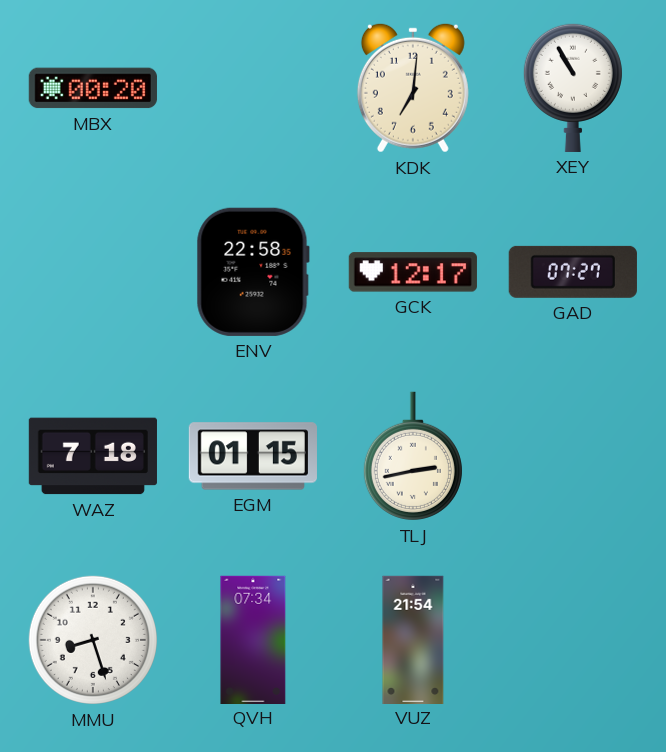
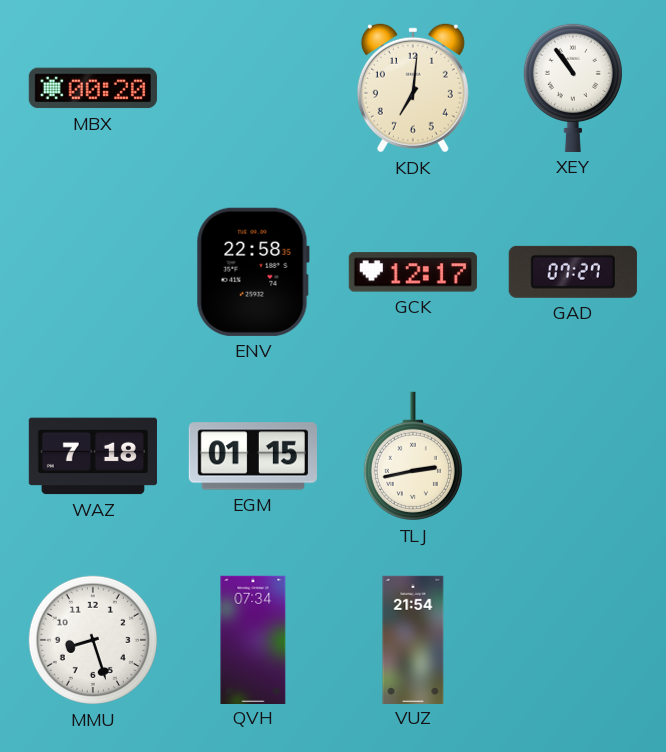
XEY: 10:55 -> 10:54 (573, 87)
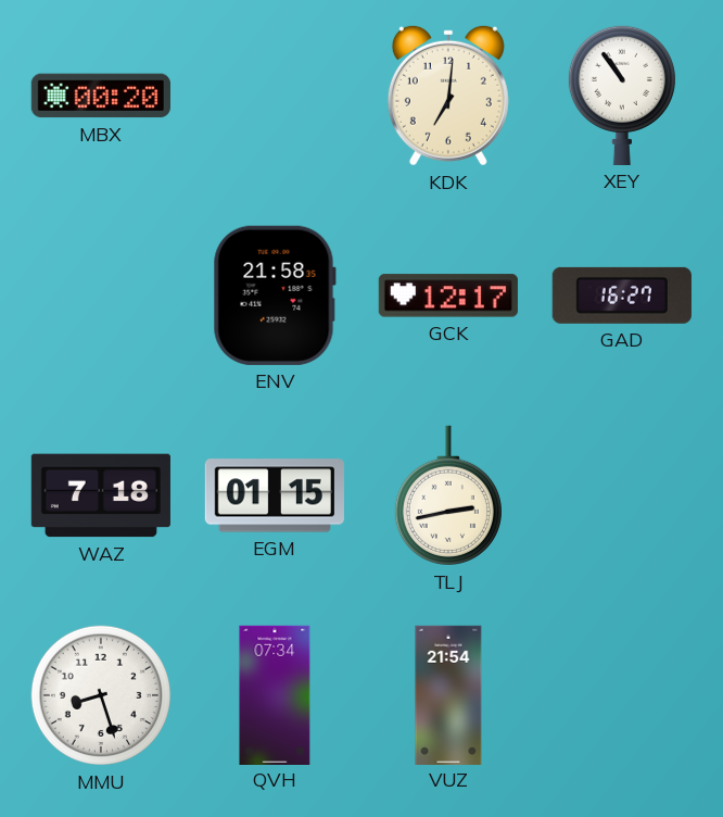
ENV: 22:58 -> 21:58 (275, 296)
GAD: 07:27 -> 16:27 (622, 296)
